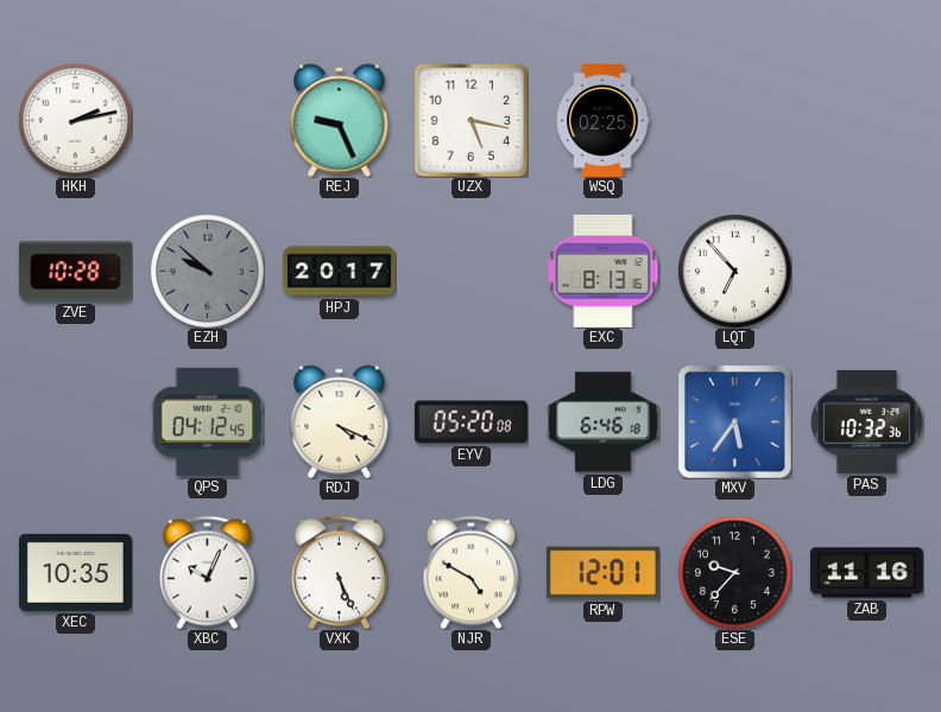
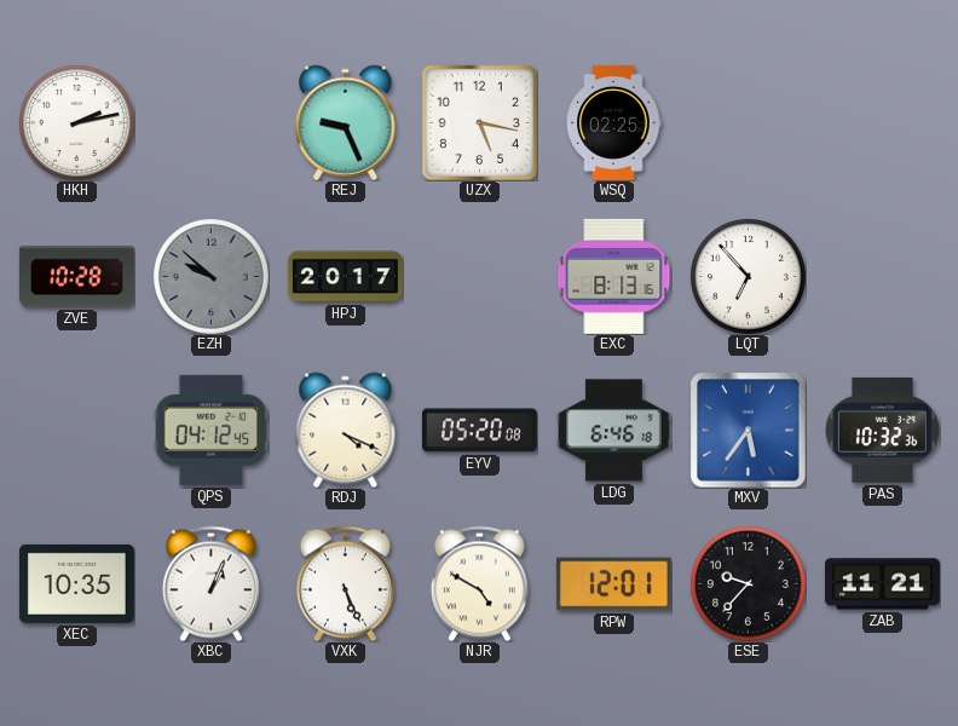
XBC: 10:04 -> 1:04 (210, 583)
ZAB: 11:16 -> 11:21 (882, 584)
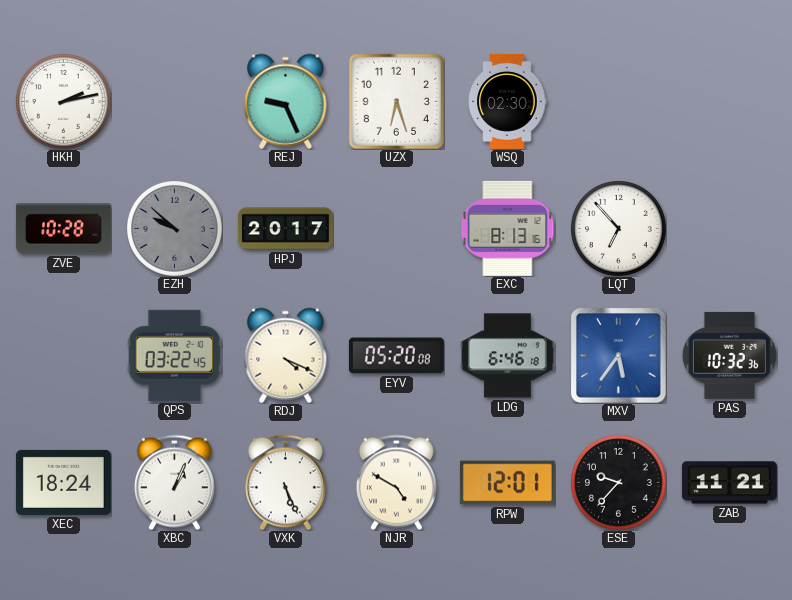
UZX: 5:17 -> 6:27 (396, 101)
WSQ: 02:25 -> 02:30 (507, 101)
QPS: 04:12 -> 03:22 (174, 355)
XEC: 10:35 -> 18:24 (63, 482)
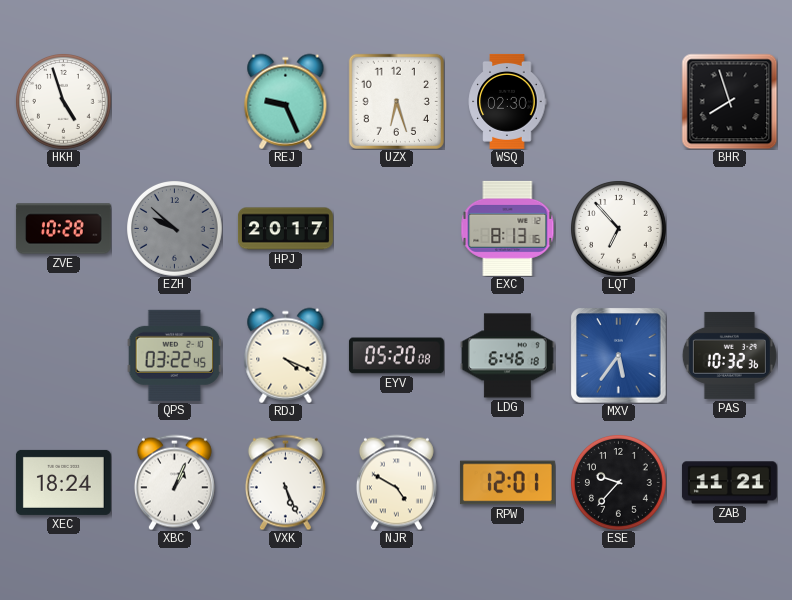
HKH: 2:13 -> 4:57 (64, 102)
BHR: none -> 7:57 (729, 101)
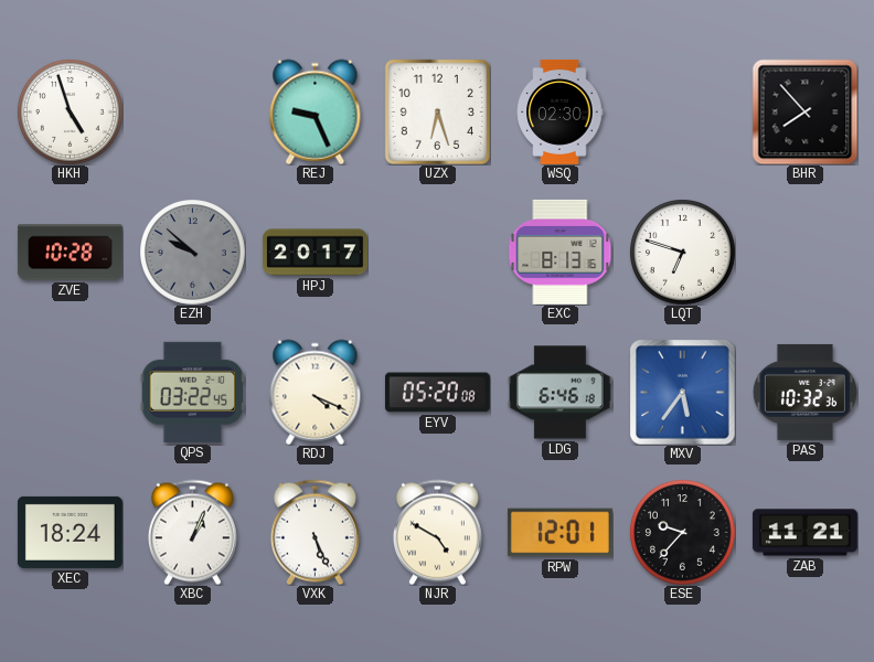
BHR: 7:57 -> 7:53 (804, 111)
LQT: 6:53 -> 6:48 (683, 253)
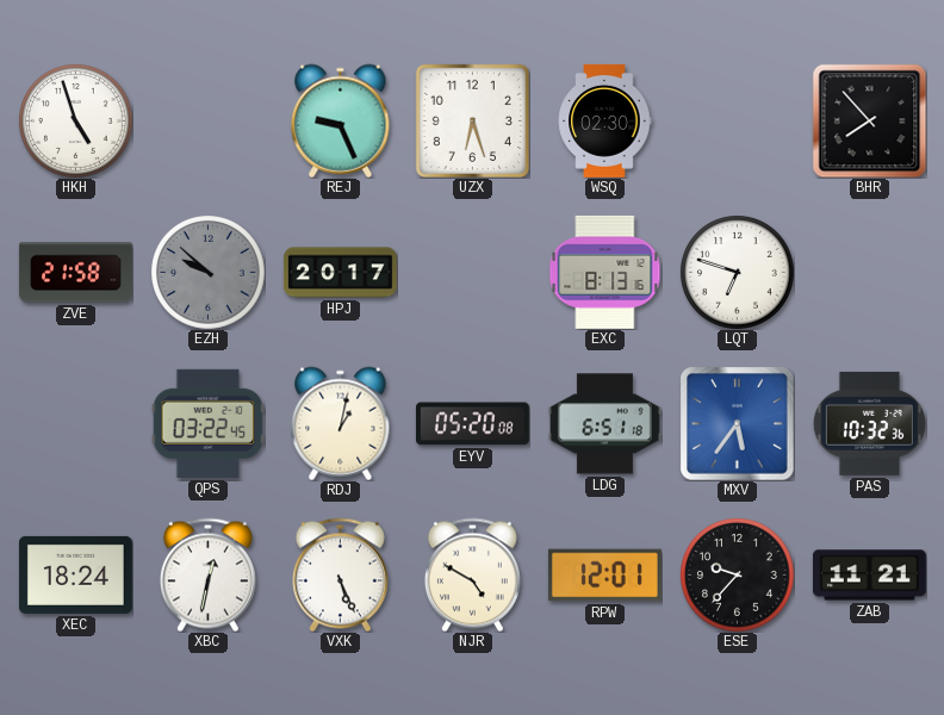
ZVE: 10:28 -> 21:58 (75, 273)
RDJ: 4:19 -> 1:02 (341, 423)
LDG: 6:46 -> 6:51 (604, 424)
XBC: 1:04 -> 12:32 (207, 574)
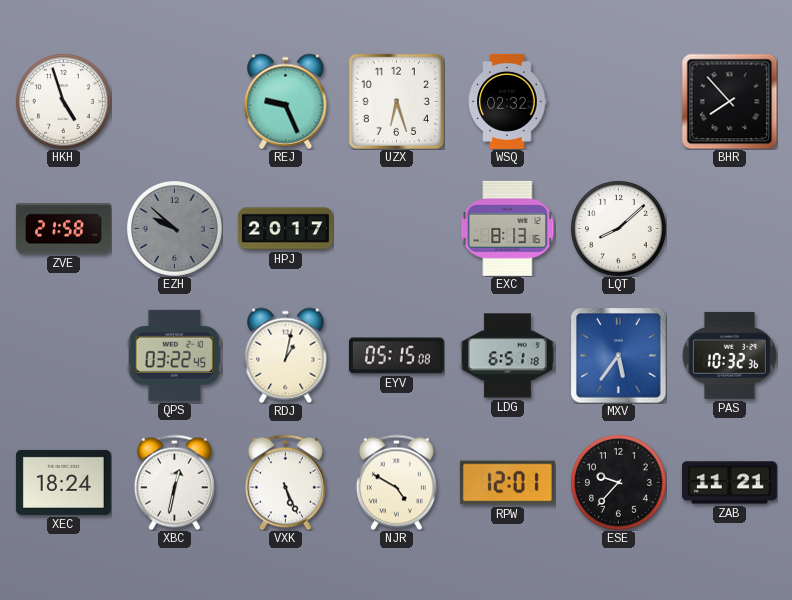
WSQ: 02:30 -> 02:32 (507, 101)
LQT: 6:48 -> 8:08 (619, 229)
EYV: 05:20 -> 05:15 (396, 356)
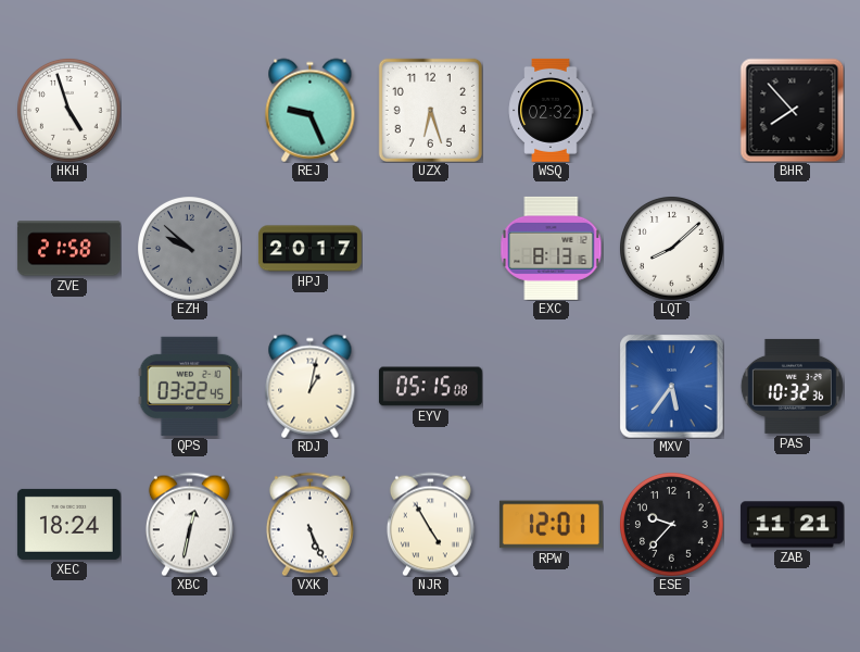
LDG: 6:51 -> none (507, 356)
NJR: 4:50 -> 4:55 (430, 524)
